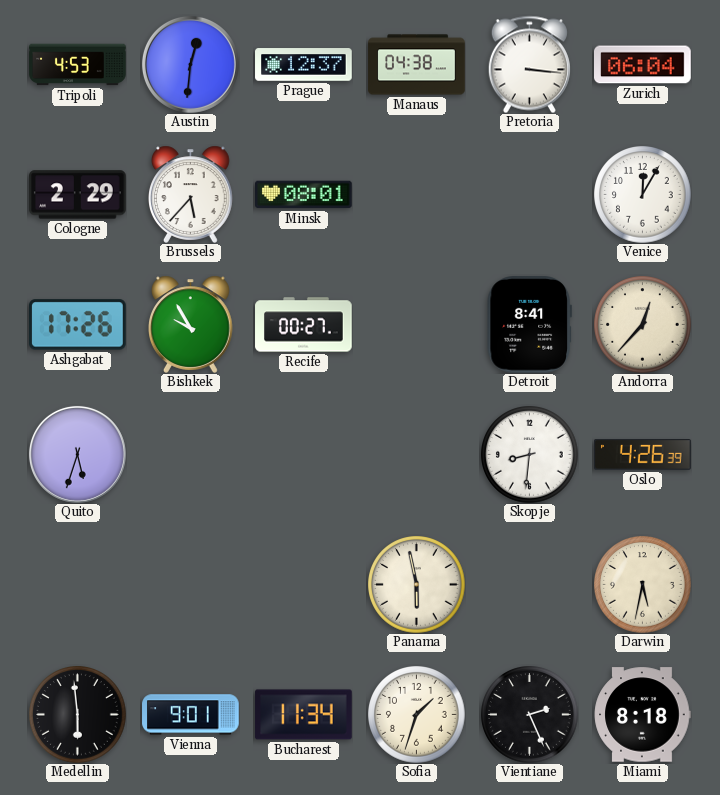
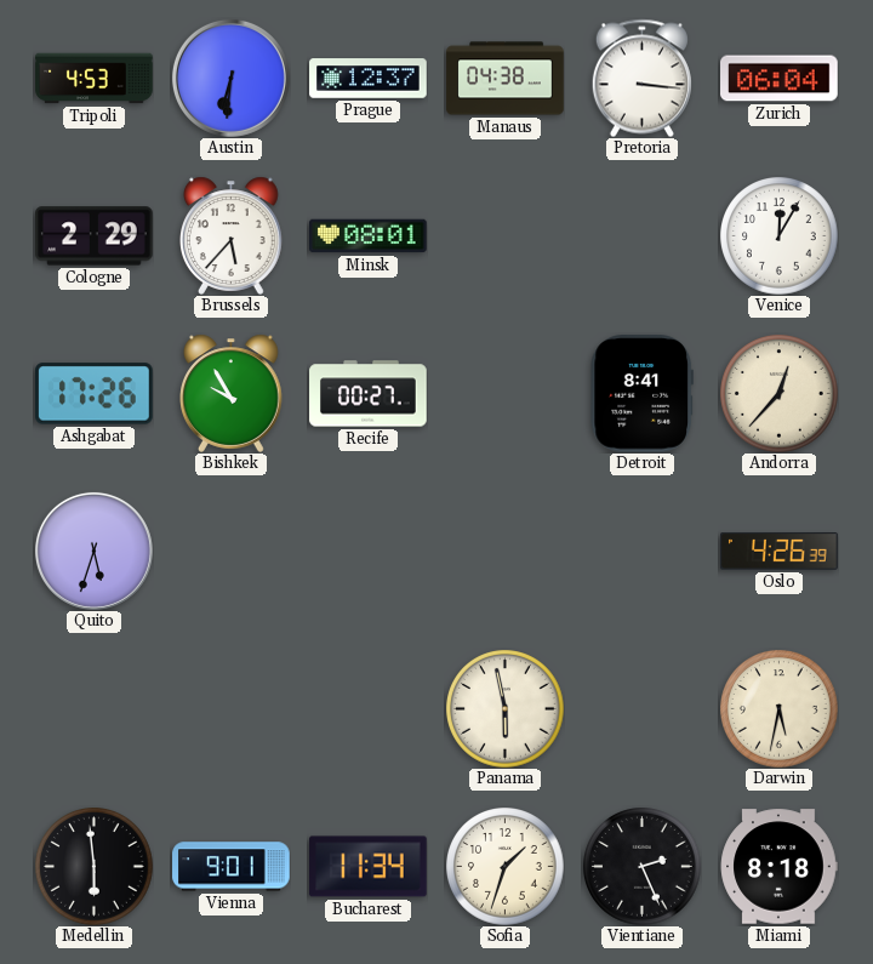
Austin: 12:31 -> 6:31 (230, 78)
Skopje: 8:31 -> none (530, 455)
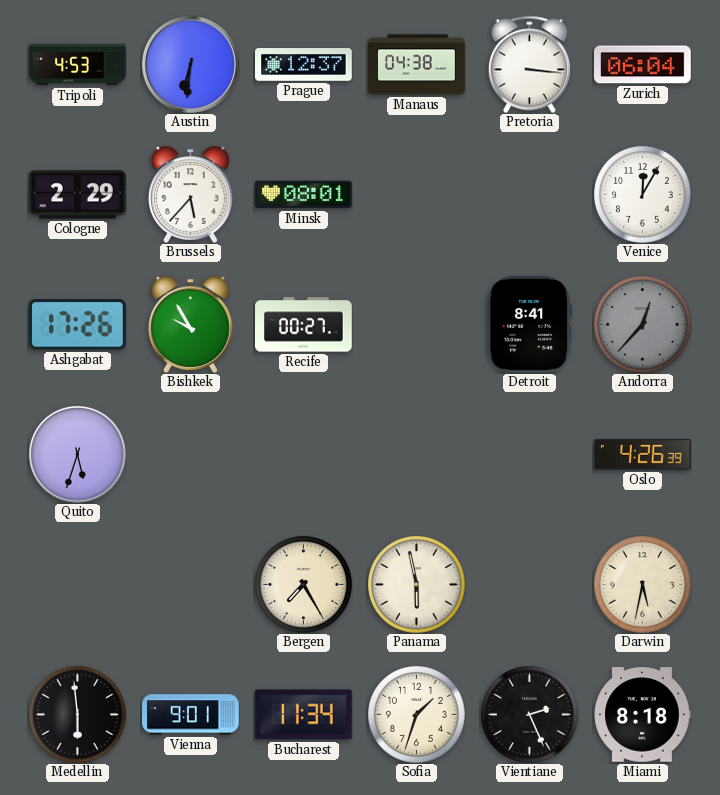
Andorra dial: cream -> grey (643, 325)
Bergen: none -> 7:25 (304, 585)
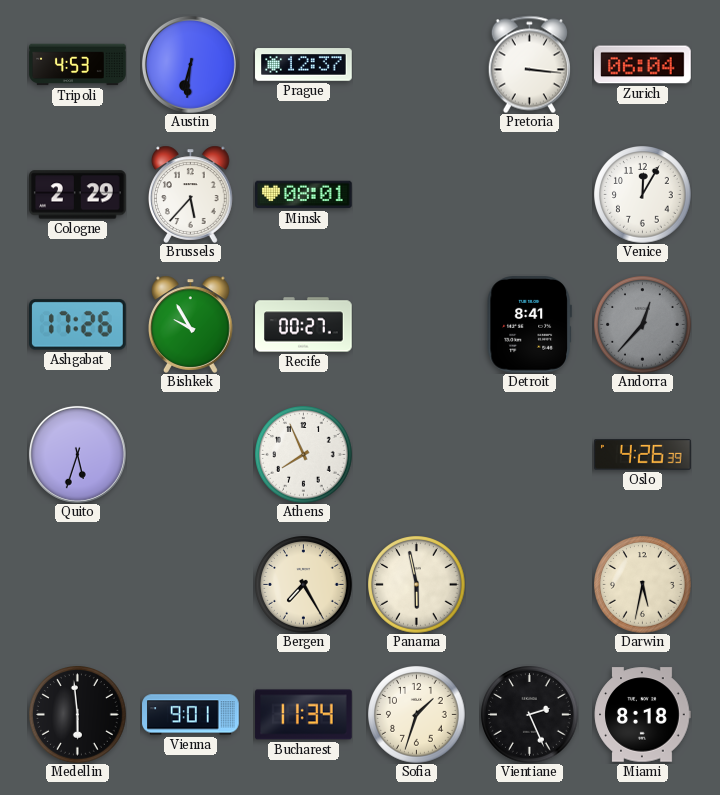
Manaus: 04:38 -> none (417, 65)
Athens: none -> 7:56 (304, 455)
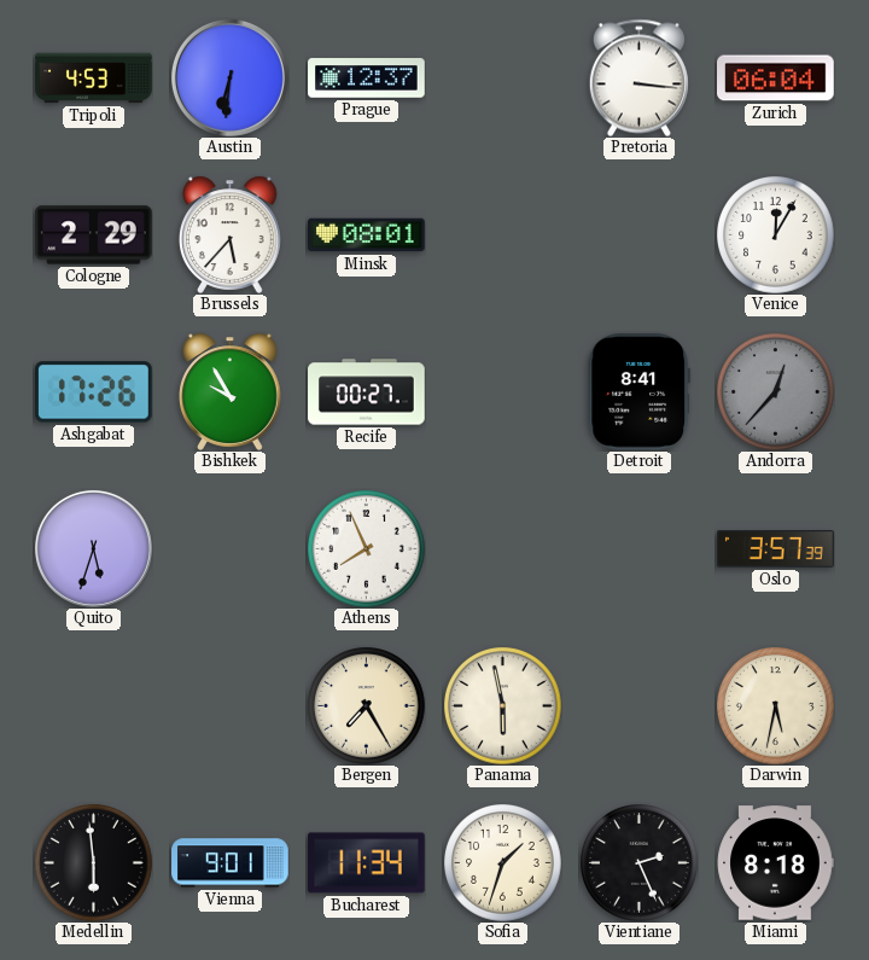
Oslo: 4:26 -> 3:57 (776, 549)
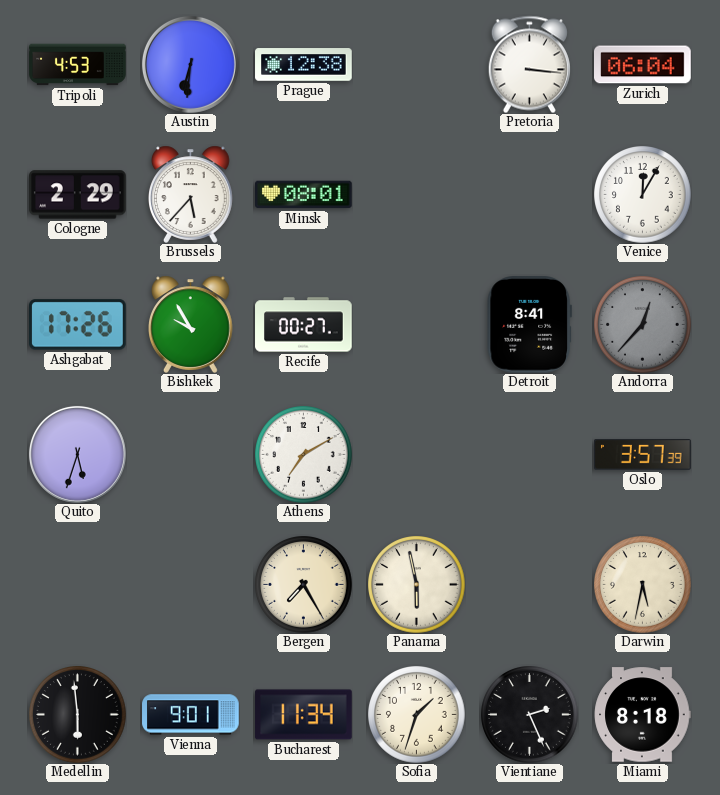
Prague: 12:37 -> 12:38 (304, 65)
Athens: 7:56 -> 7:10 (304, 455)
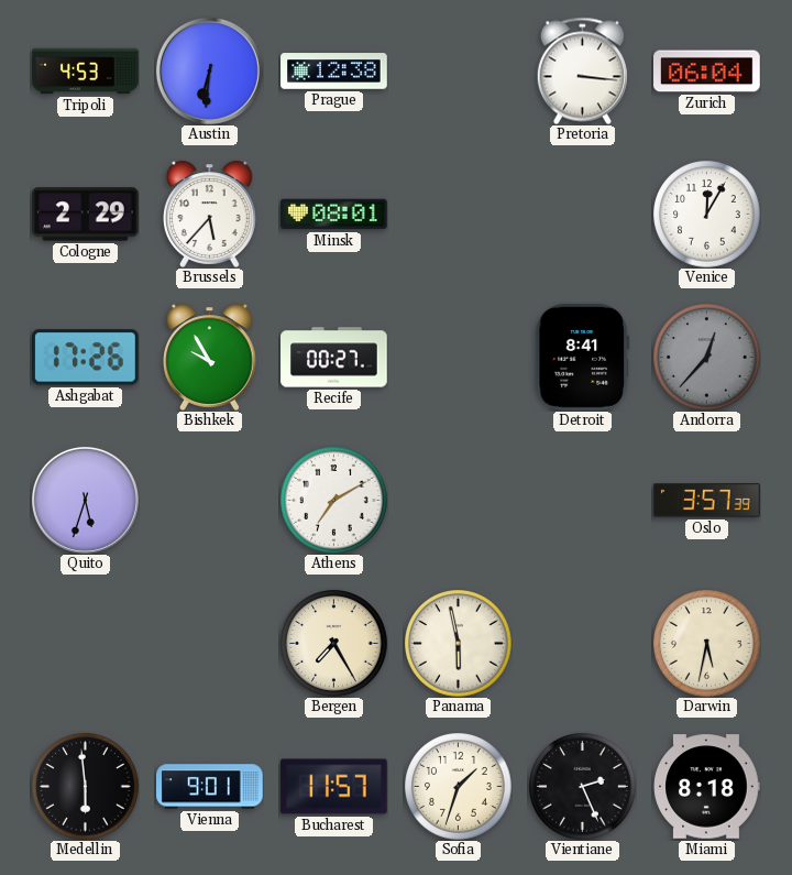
Bucharest: 11:34 -> 11:57 (334, 787)
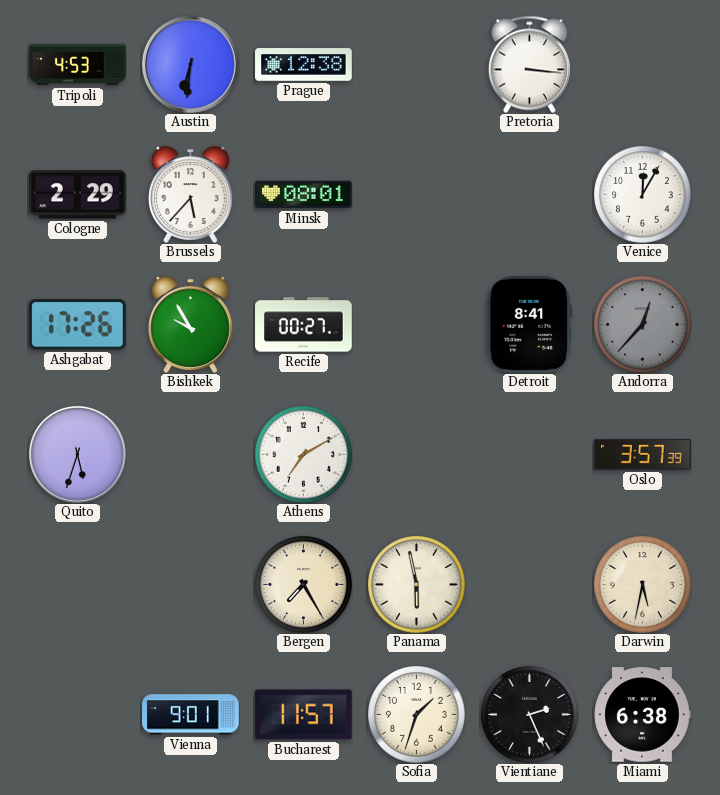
Zurich: 06:04 -> none (707, 72)
Medellin: 5:59 -> none (86, 787)
Miami: 8:18 -> 6:38 (642, 715)
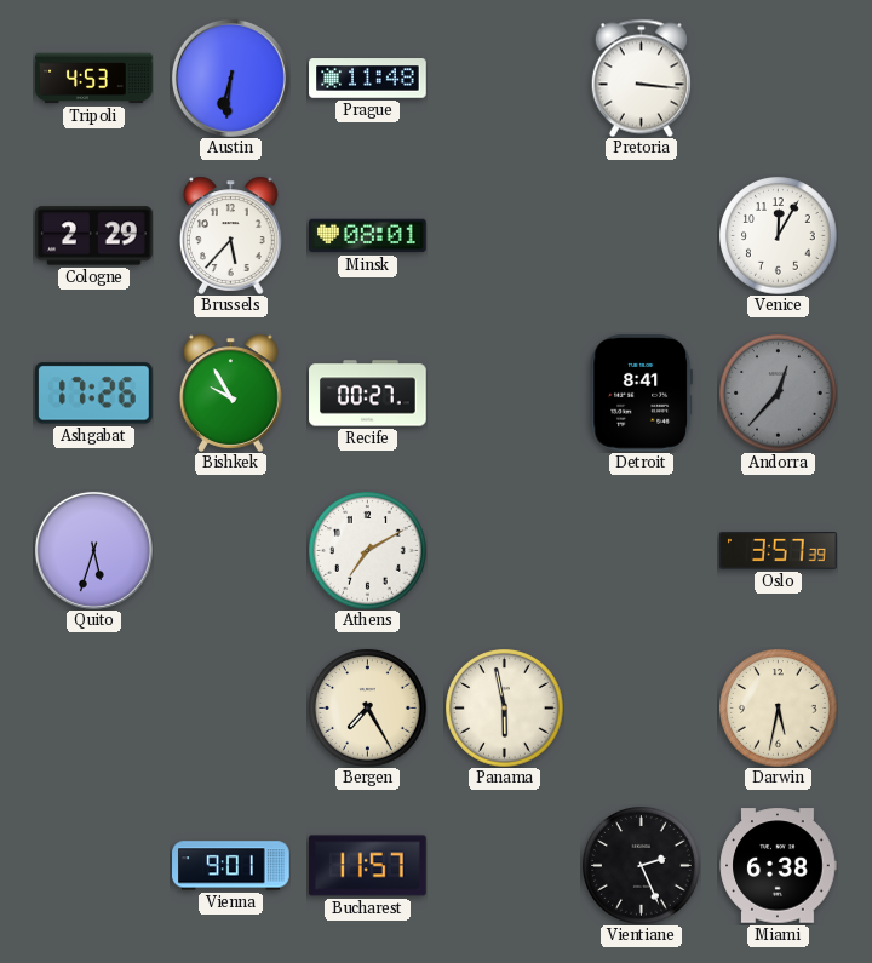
Prague: 12:38 -> 11:48 (368, 79)
Sofia: 1:33 -> none (417, 715)
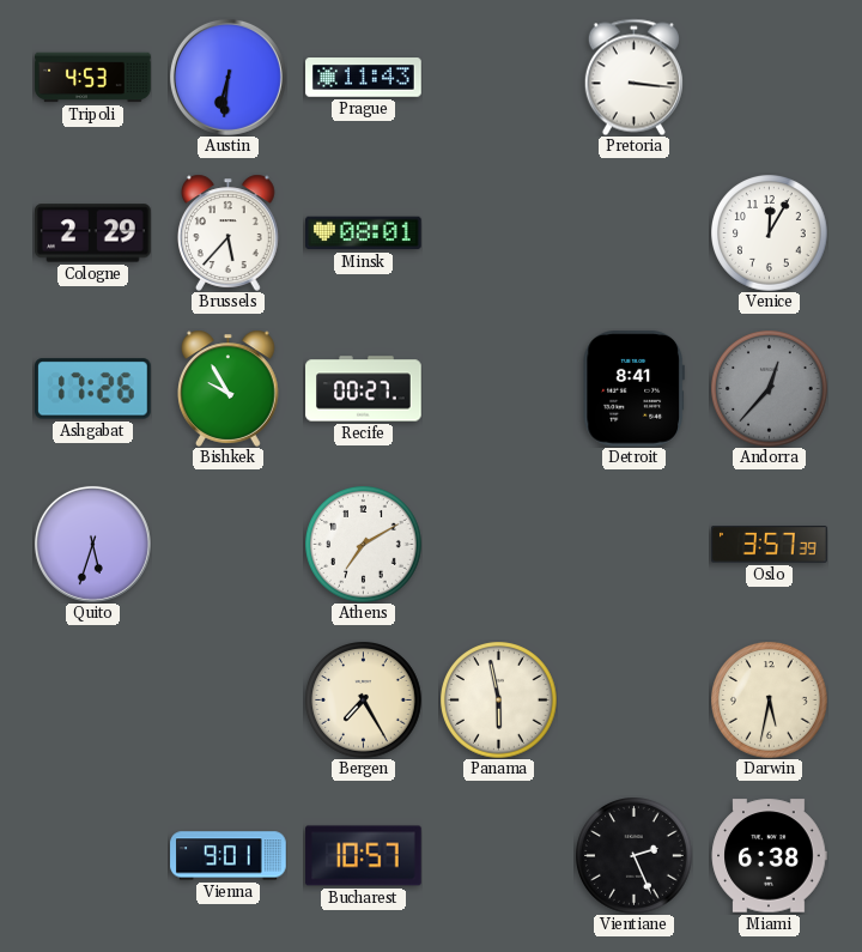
Prague: 11:48 -> 11:43 (364, 78)
Bucharest: 11:57 -> 10:57 (364, 856)
